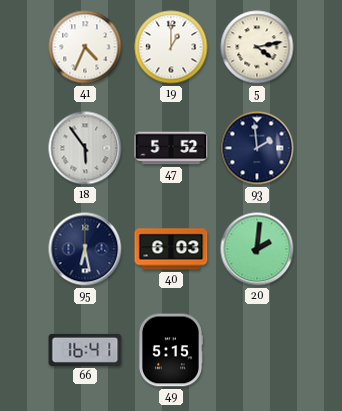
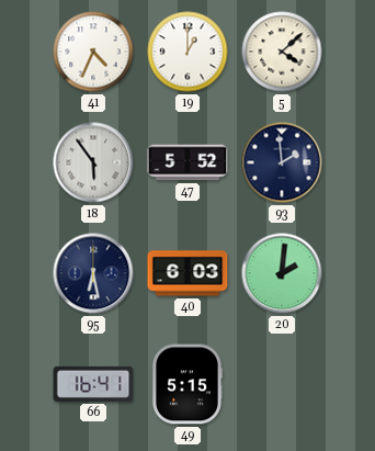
5: 4:13 -> 4:08 (282, 52)
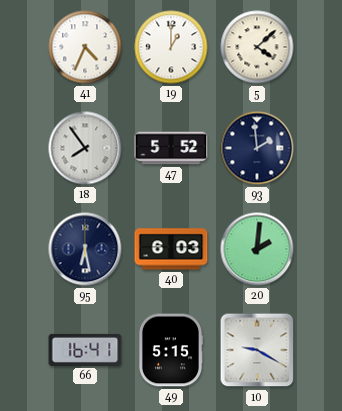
18: 5:54 -> 7:54 (85, 148)
10: none -> 9:20 (257, 350)
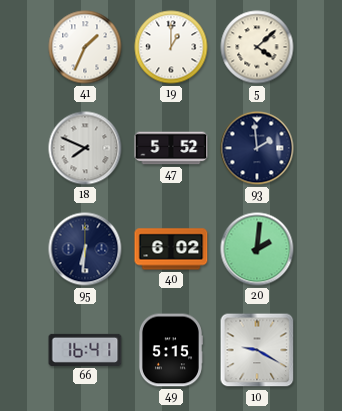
41: 4:34 -> 1:34 (85, 47)
18: 7:54 -> 7:49 (85, 148)
95: 6:28 -> 6:31 (85, 249)
40: 6:03 -> 6:02 (171, 249)
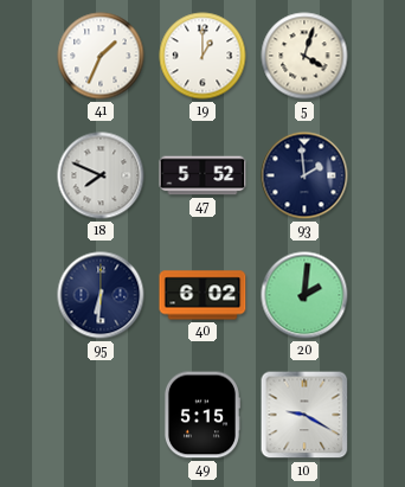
5: 4:08 -> 4:03 (304, 56)
66: 16:41 -> none (85, 350)
